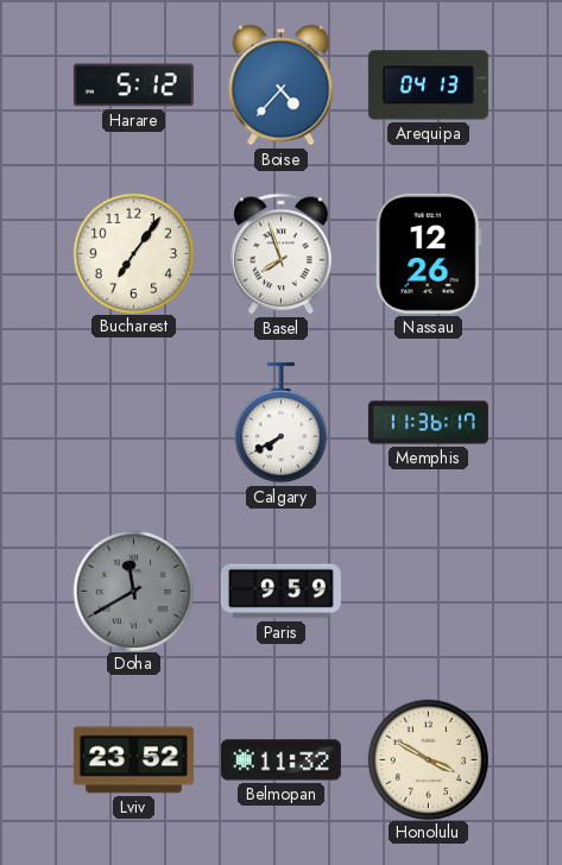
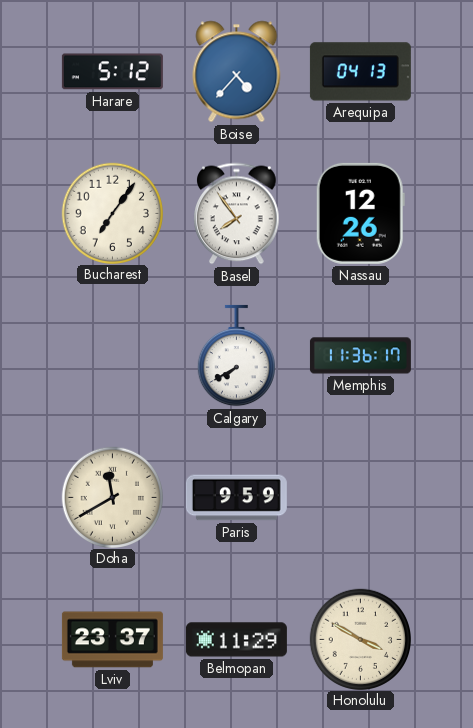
Basel: 7:57 -> 7:54 (237, 214)
Doha dial: grey -> cream (112, 497)
Lviv: 23:52 -> 23:37 (112, 640)
Belmopan: 11:32 -> 11:29 (236, 640)
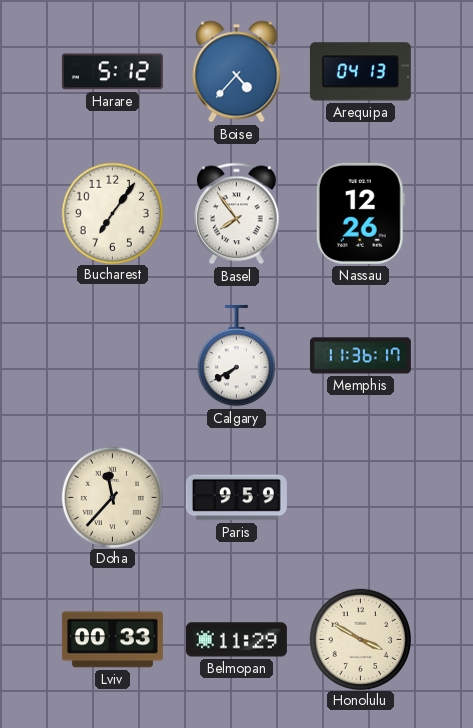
Doha: 11:40 -> 11:37 (112, 497)
Lviv: 23:37 -> 00:33 (112, 640)
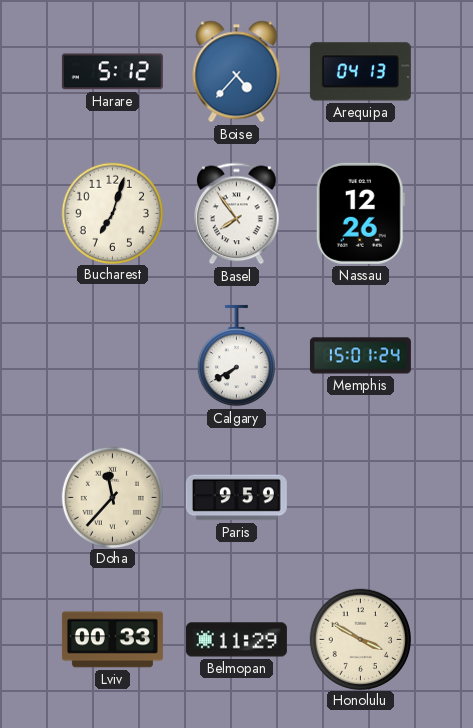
Bucharest: 7:06 -> 7:03 (112, 213)
Memphis: 11:36 -> 15:01 (360, 356)
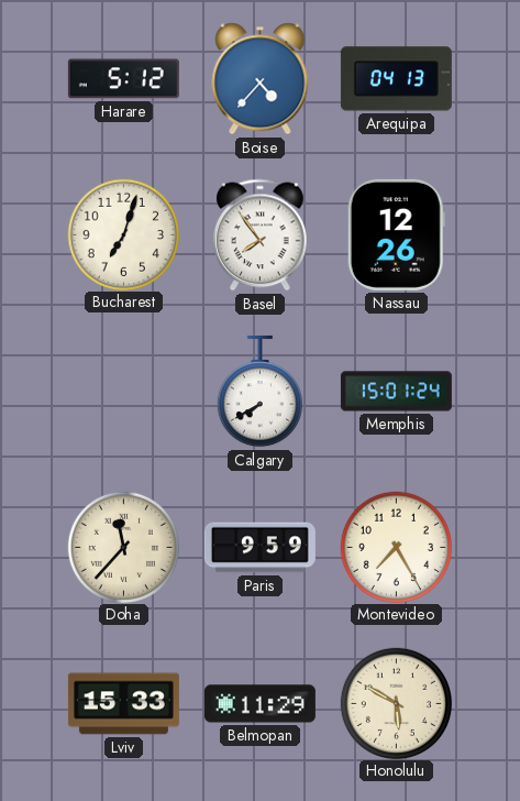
Montevideo: none -> 7:25 (396, 547)
Lviv: 00:33 -> 15:33 (123, 704)
Honolulu: 3:50 -> 5:50 (396, 703)
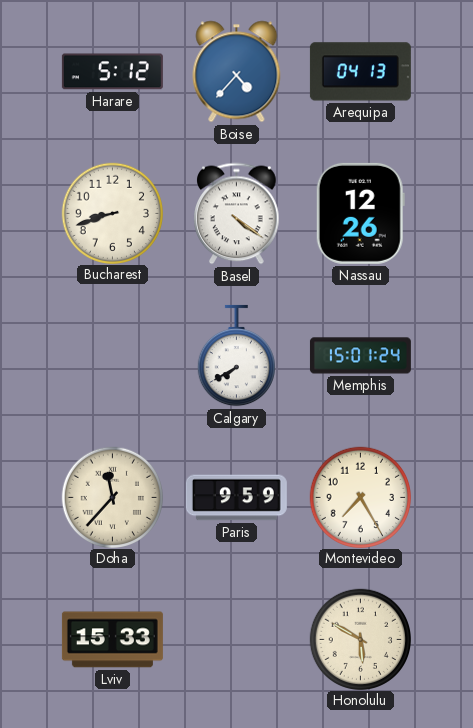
Bucharest: 7:03 -> 8:42 (112, 213)
Basel: 7:54 -> 4:21 (237, 214)
Belmopan: 11:29 -> none (259, 704)
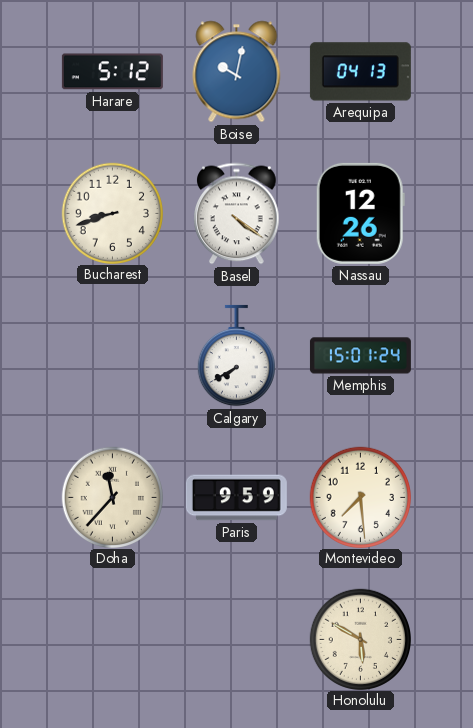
Boise: 4:37 -> 10:02 (237, 72)
Montevideo: 7:25 -> 7:29 (360, 497)
Lviv: 15:33 -> none (112, 640)
